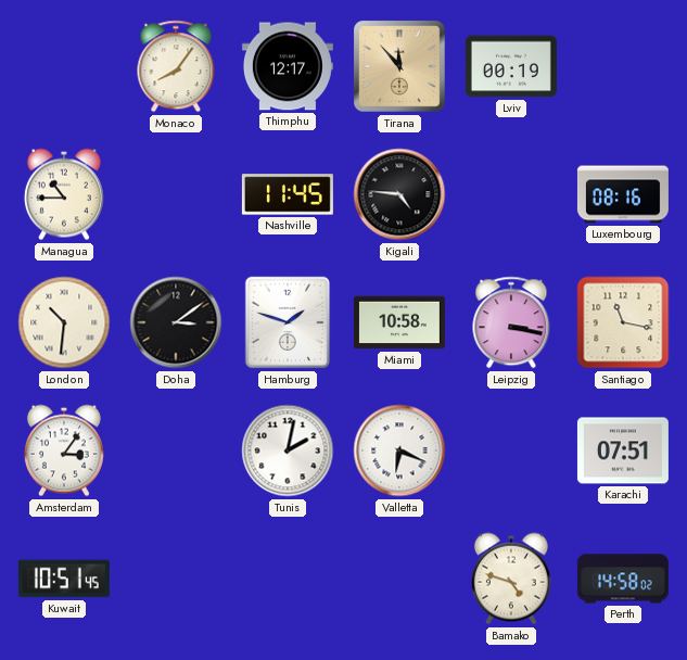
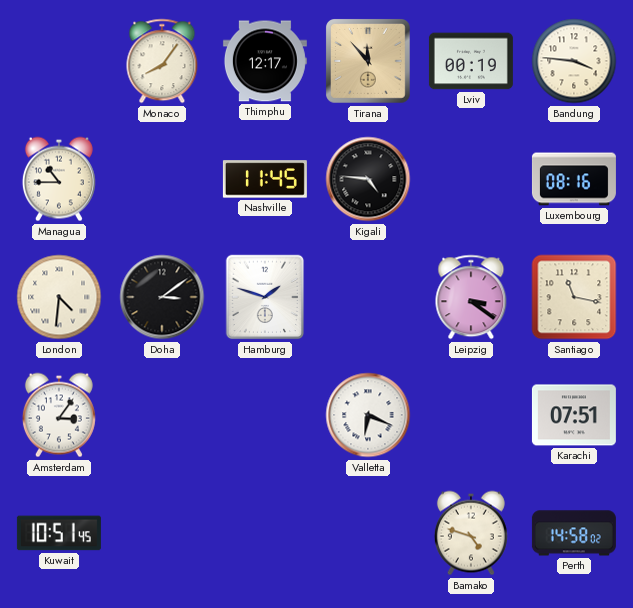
Bandung: none -> 3:46 (574, 61)
London: 10:31 -> 4:31 (59, 297)
Miami: 10:58 -> none (399, 322)
Leipzig: 3:17 -> 3:21 (471, 297)
Tunis: 2:02 -> none (288, 450)
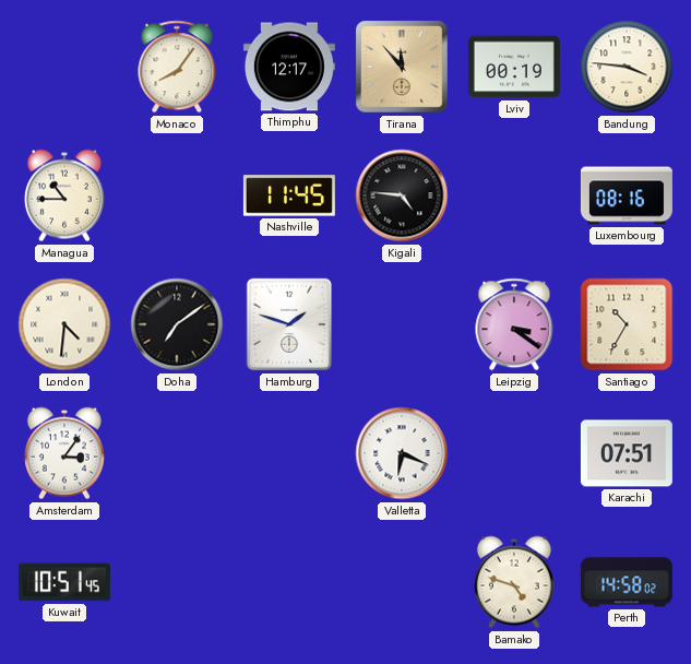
Doha: 3:09 -> 7:09 (177, 324)
Santiago: 11:17 -> 10:35 (627, 324)
